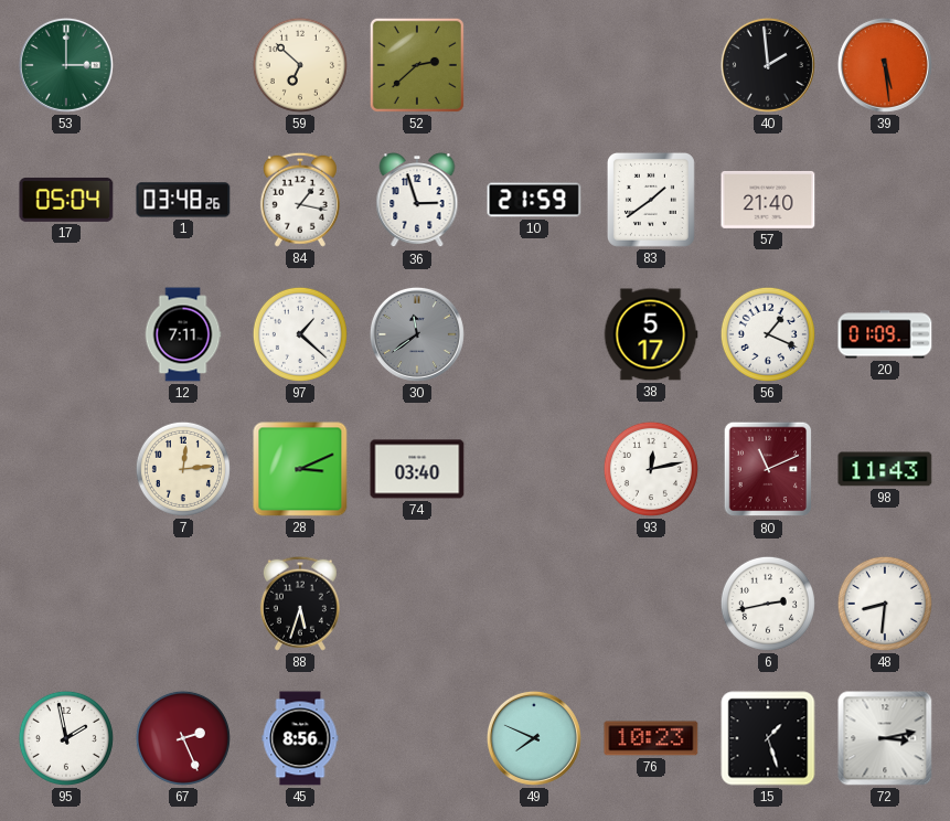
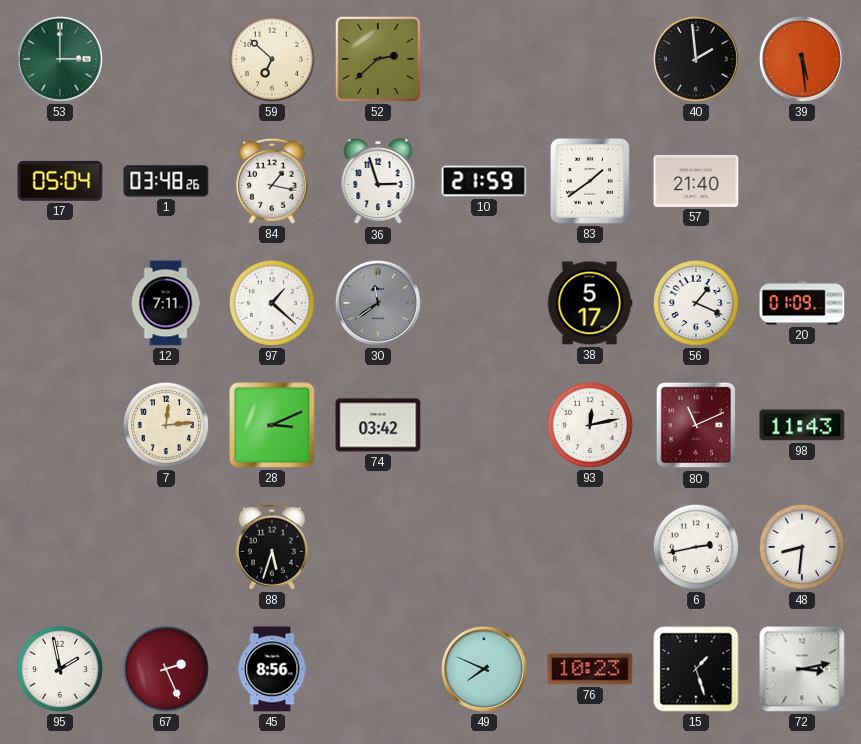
74: 03:40 -> 03:42 (378, 425)
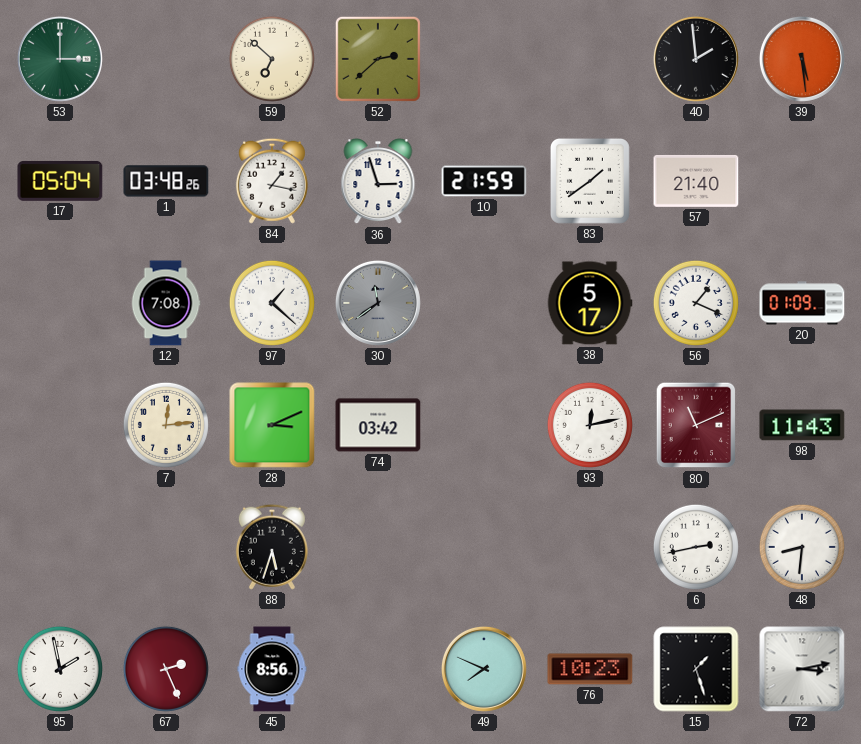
12: 7:11 -> 7:08 (166, 303)
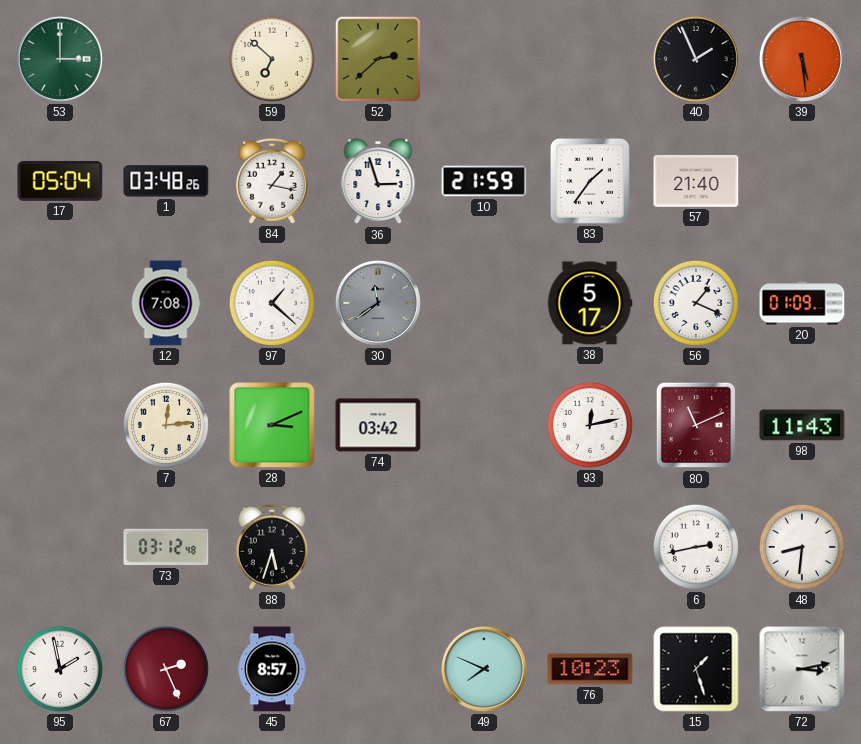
40: 1:59 -> 1:56 (696, 59)
83: 1:39 -> 1:36 (590, 181)
73: none -> 03:12 (166, 547)
45: 8:56 -> 8:57 (272, 669)
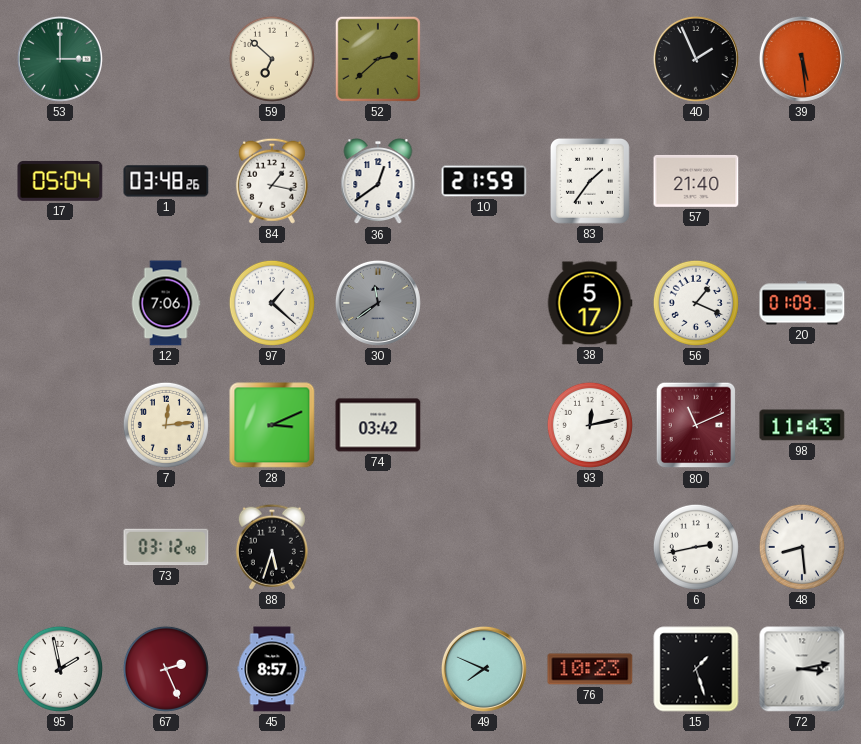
36: 2:57 -> 12:39 (378, 182)
12: 7:08 -> 7:06 (166, 303)
48: 8:31 -> 8:29 (802, 547)
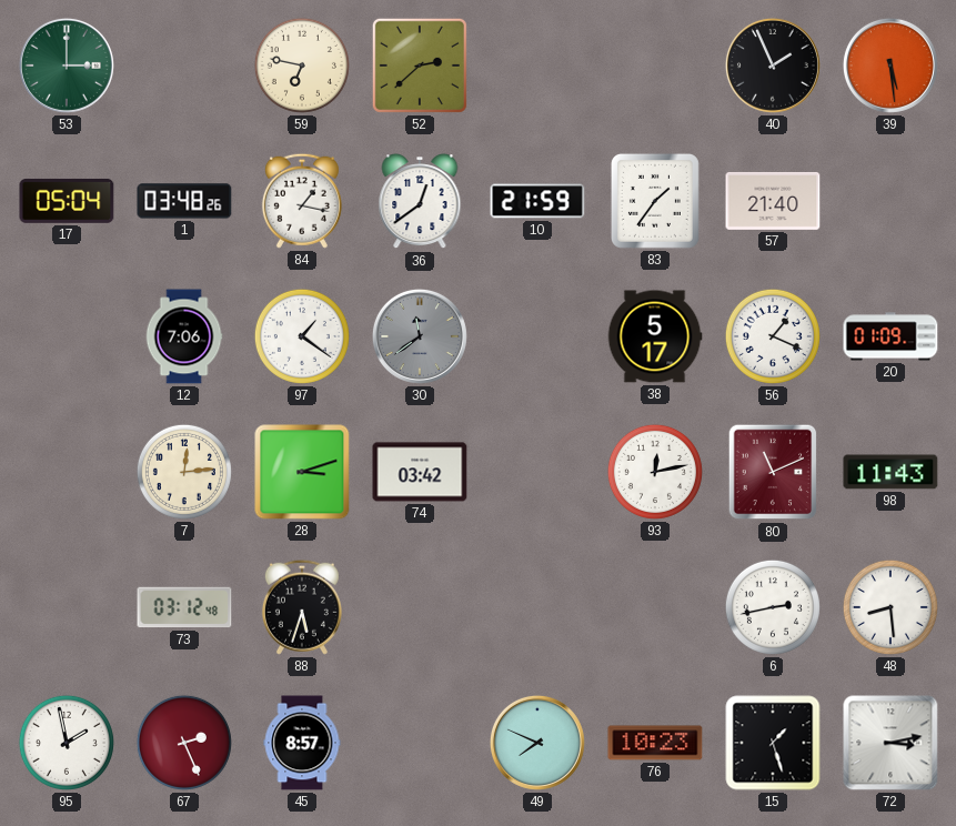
59: 6:52 -> 6:47 (302, 66)
97: 1:22 -> 1:21 (302, 336)
28: 3:11 -> 3:12 (302, 472)
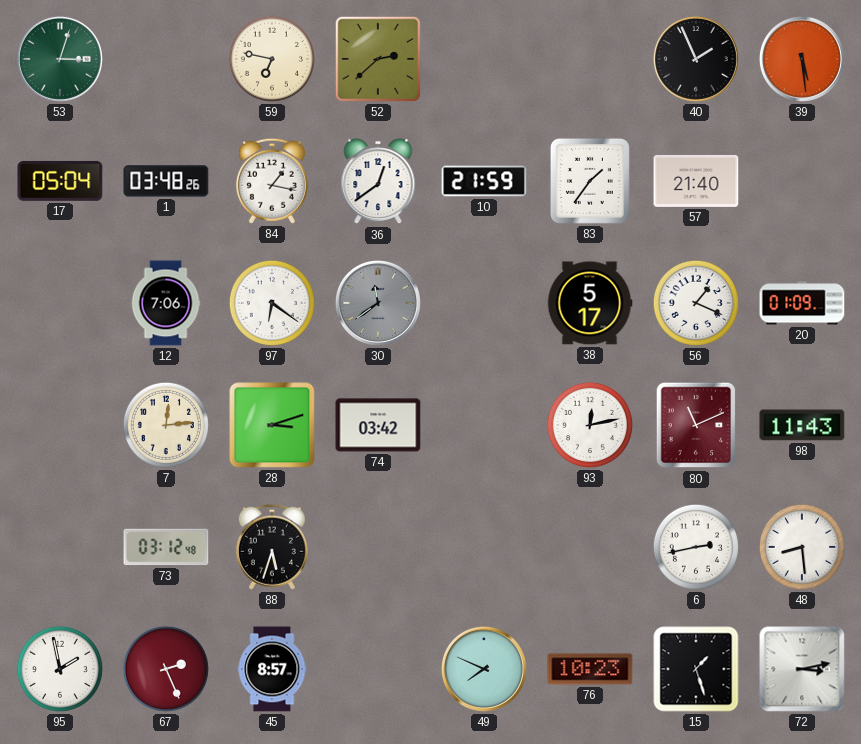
53: 3:00 -> 3:03 (60, 59)
97: 1:21 -> 6:21 (272, 303)
